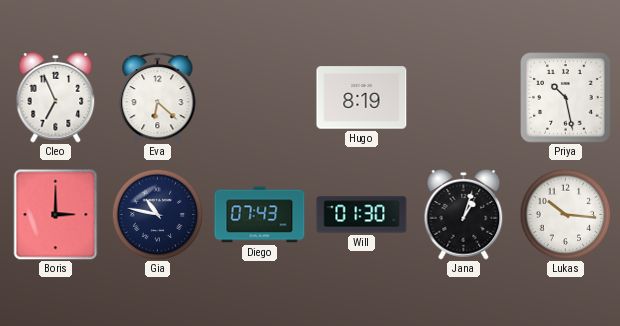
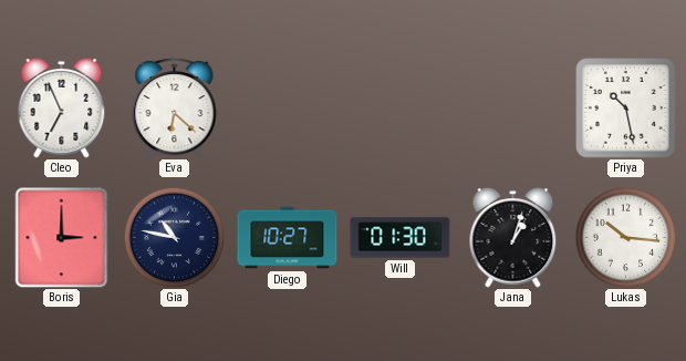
Hugo: 8:19 -> none (362, 98)
Diego: 07:43 -> 10:27 (288, 238)
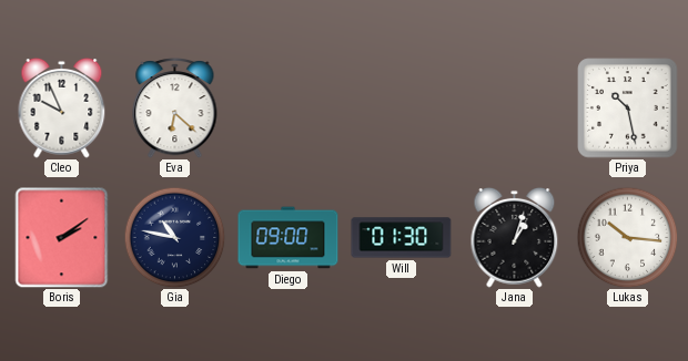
Cleo: 6:56 -> 9:56 (62, 107)
Boris: 3:00 -> 2:09 (62, 238)
Diego: 10:27 -> 09:00 (289, 238)
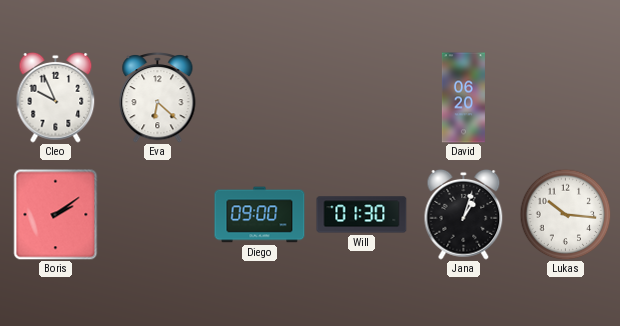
David: none -> 06:20 (463, 98)
Priya: 10:28 -> none (628, 109)
Gia: 10:47 -> none (174, 237)
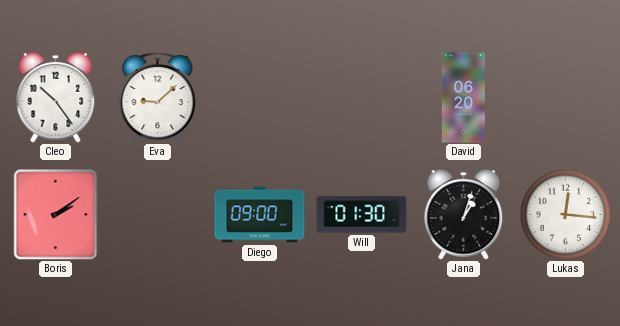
Cleo: 9:56 -> 10:24 (56, 97)
Eva: 6:22 -> 9:08 (158, 98)
Lukas: 10:16 -> 12:16 (565, 214)
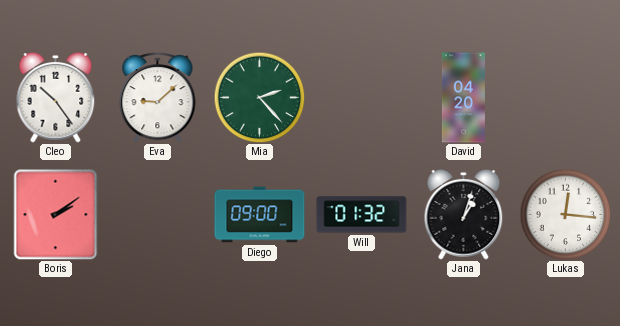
Mia: none -> 2:23 (259, 97)
David: 06:20 -> 04:20 (463, 98)
Will: 01:30 -> 01:32 (362, 215)
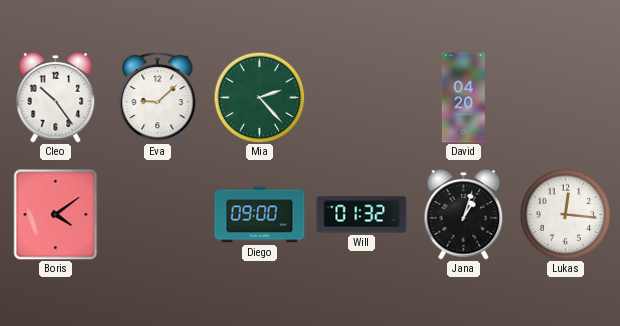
Boris: 2:09 -> 4:09 (56, 215)
